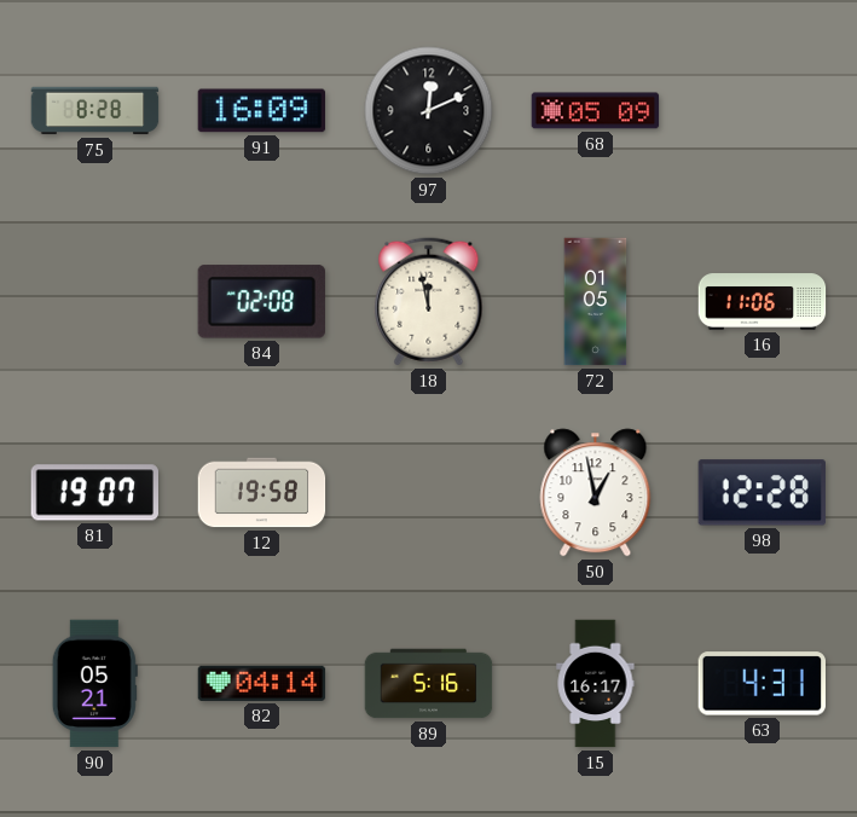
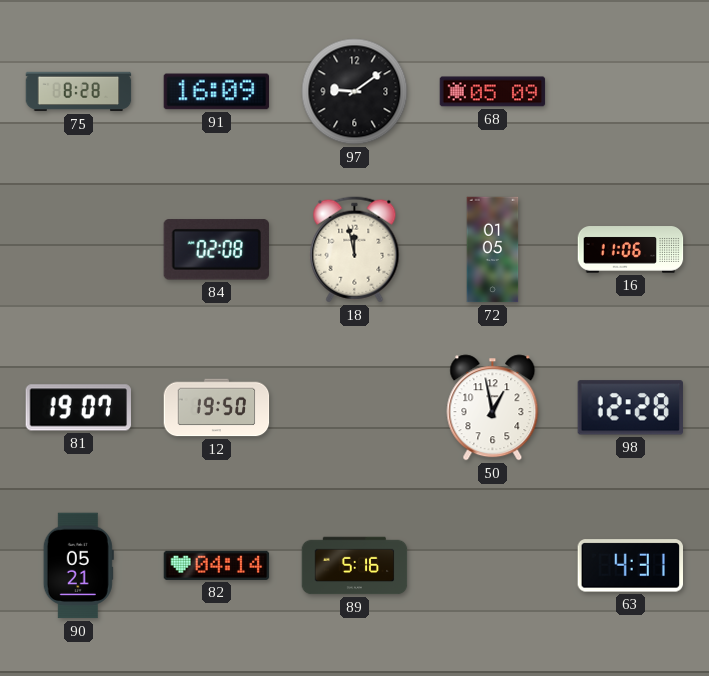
97: 12:11 -> 9:09 (355, 92)
12: 19:58 -> 19:50 (217, 408)
15: 16:17 -> none (596, 684)
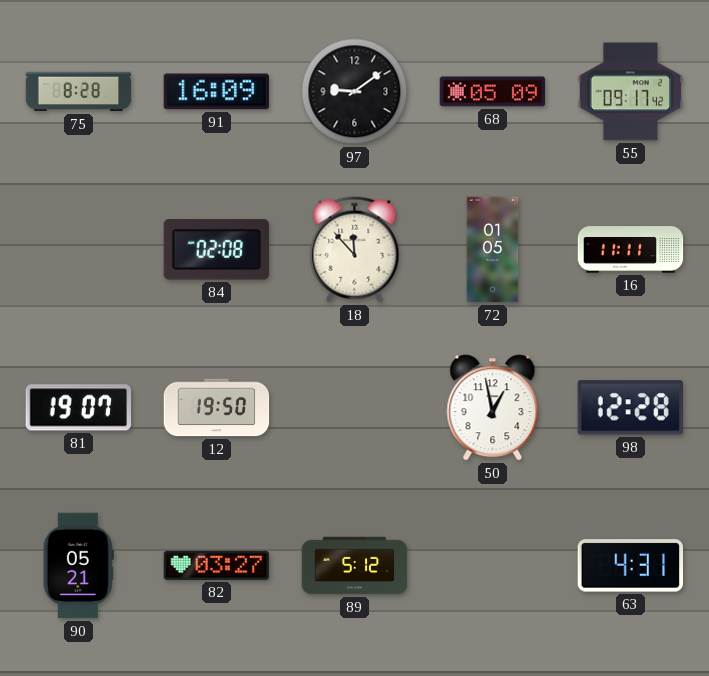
55: none -> 09:17 (631, 92)
18: 11:58 -> 11:53 (355, 250)
16: 11:06 -> 11:11 (631, 250)
82: 04:14 -> 03:27 (217, 565)
89: 5:16 -> 5:12 (355, 566)
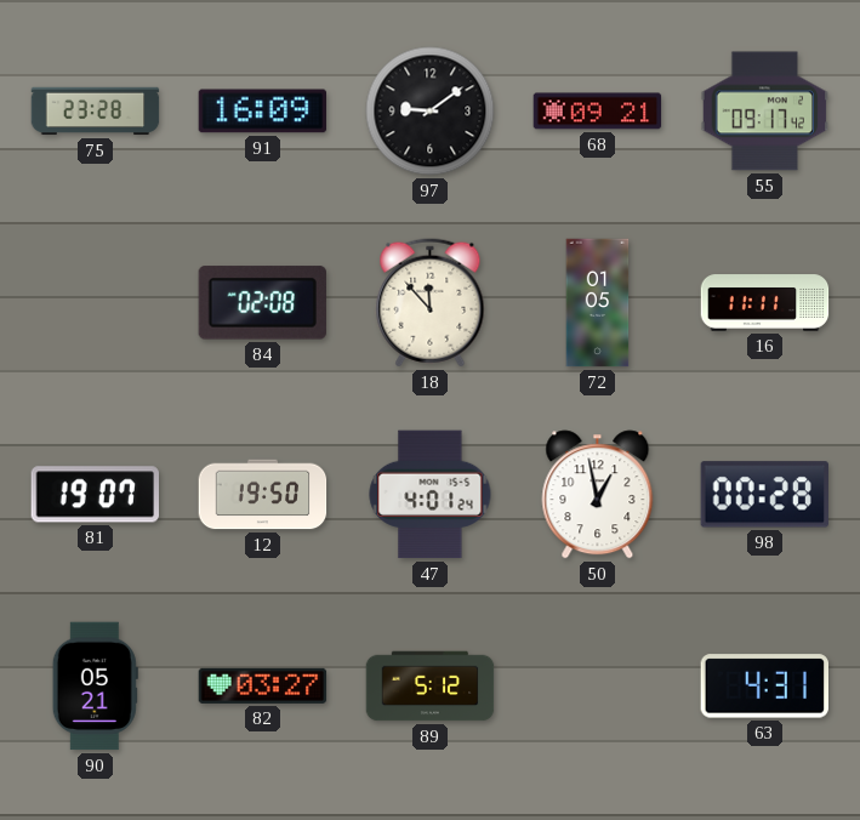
75: 8:28 -> 23:28 (96, 112)
68: 05:09 -> 09:21 (598, 112)
47: none -> 4:01 (431, 495)
98: 12:28 -> 00:28 (764, 495)
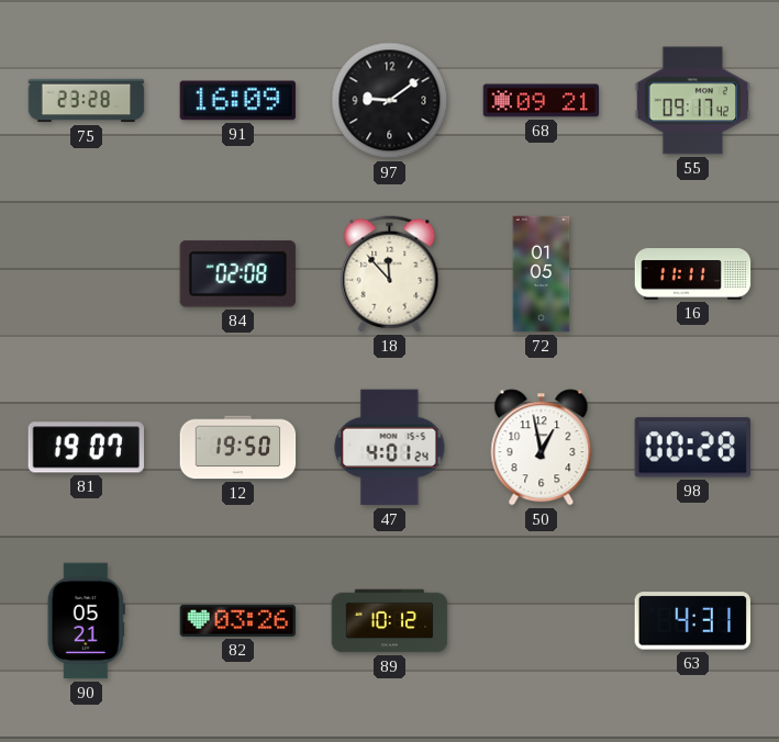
82: 03:27 -> 03:26 (238, 620)
89: 5:12 -> 10:12 (390, 621)
